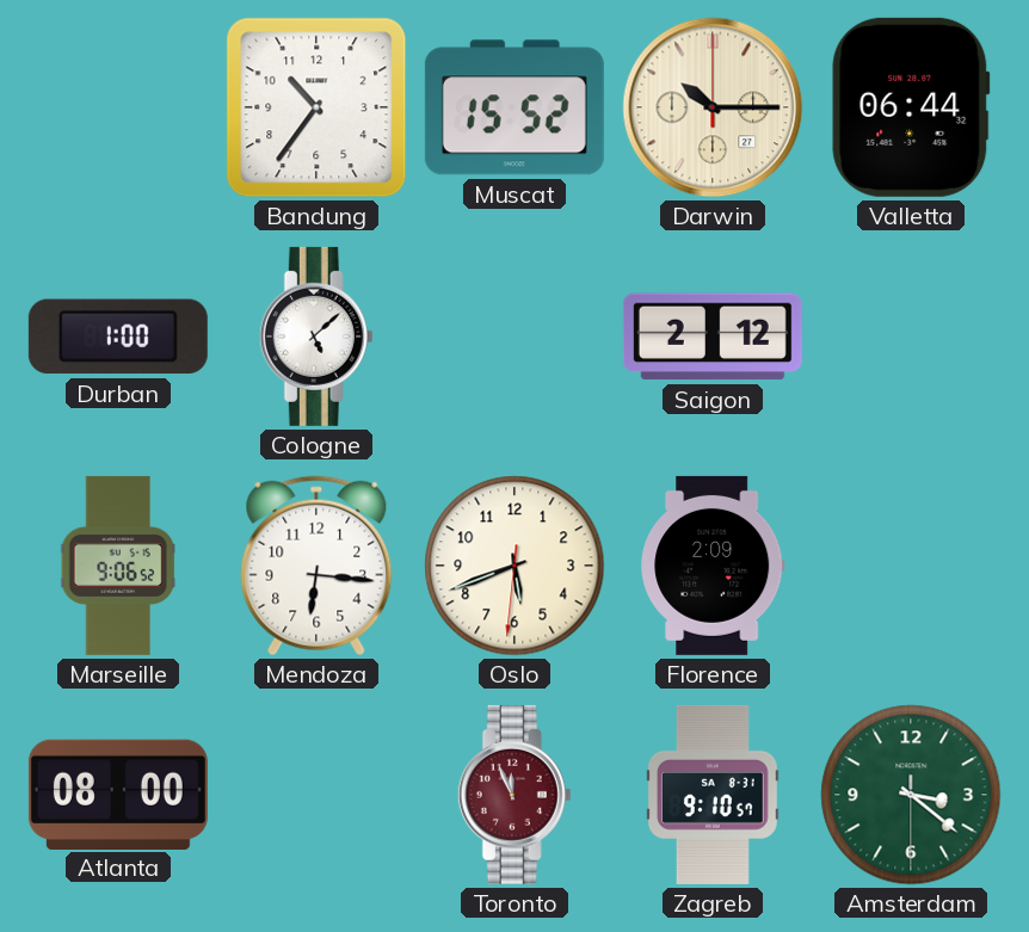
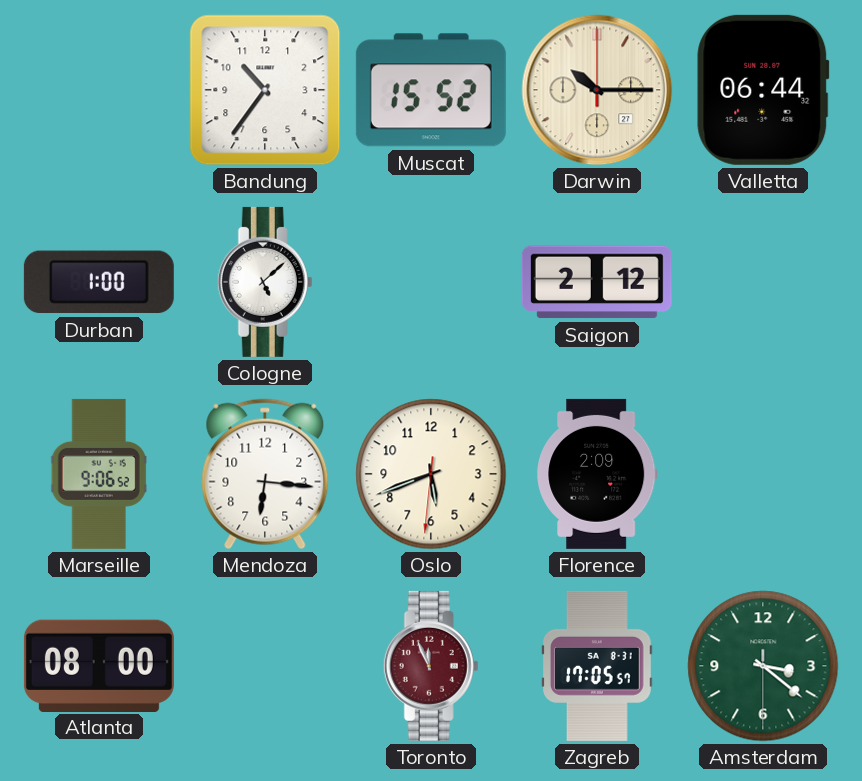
Zagreb: 9:10 -> 17:05 (598, 666)
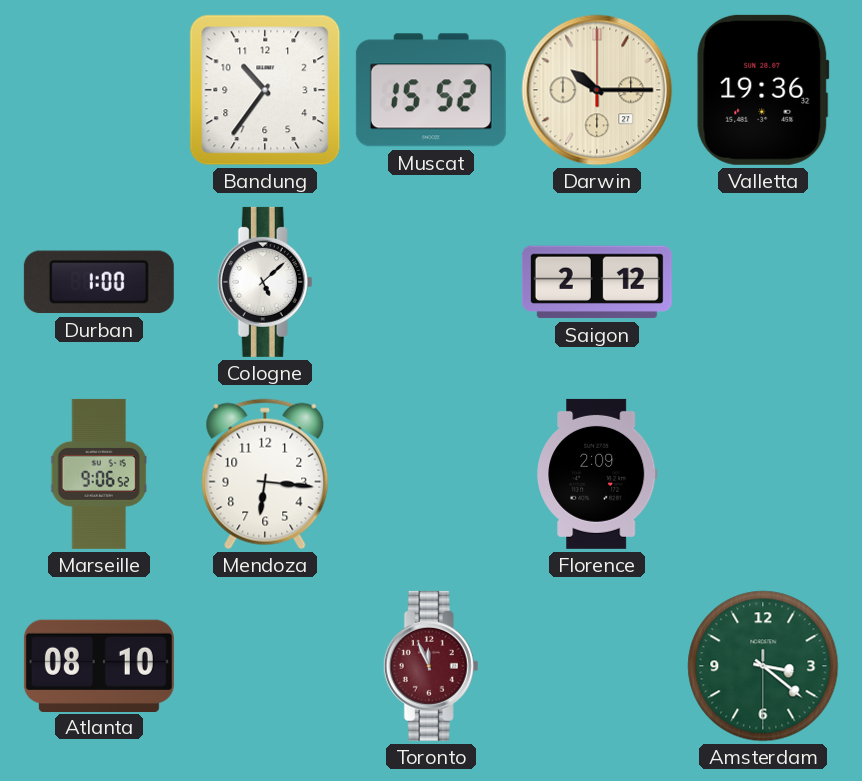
Valletta: 06:44 -> 19:36 (763, 90)
Oslo: 5:41 -> none (431, 474)
Atlanta: 08:00 -> 08:10 (99, 665)
Zagreb: 17:05 -> none (598, 666)
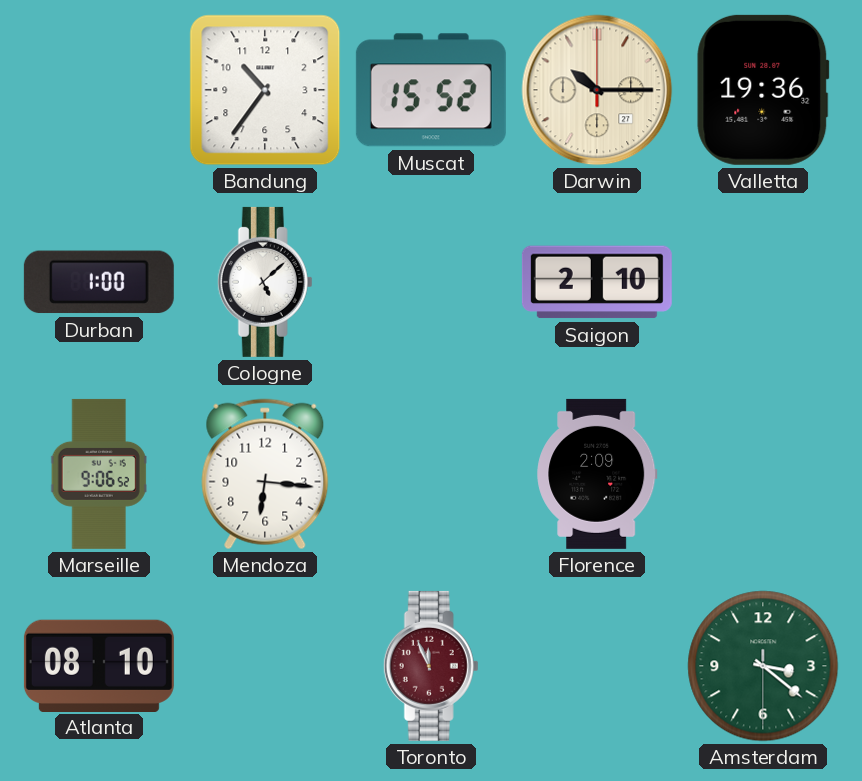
Saigon: 2:12 -> 2:10 (597, 282)
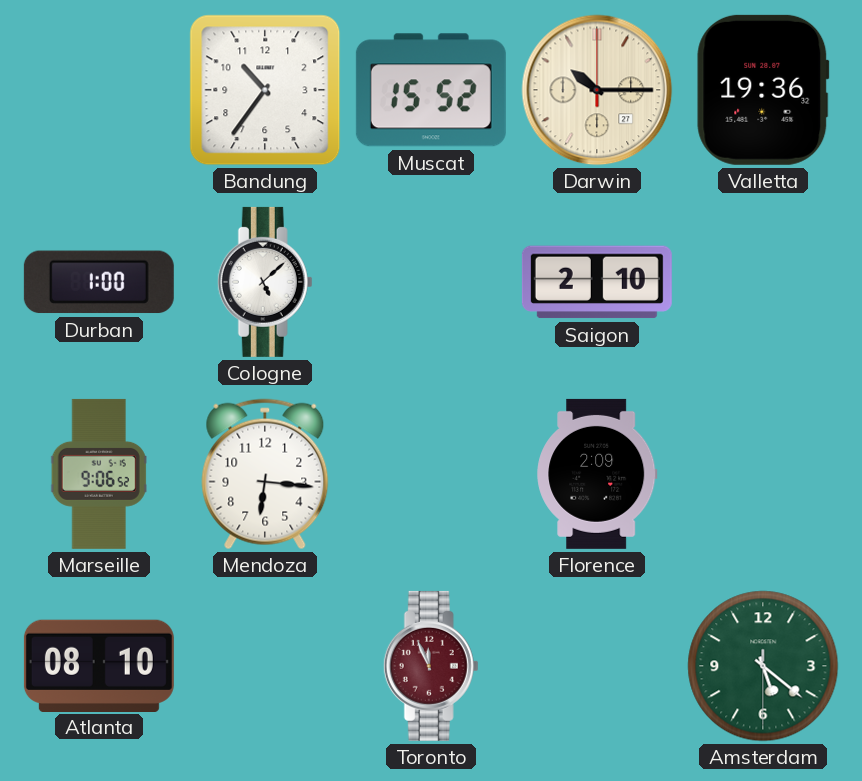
Amsterdam: 3:21 -> 5:21 (763, 666)
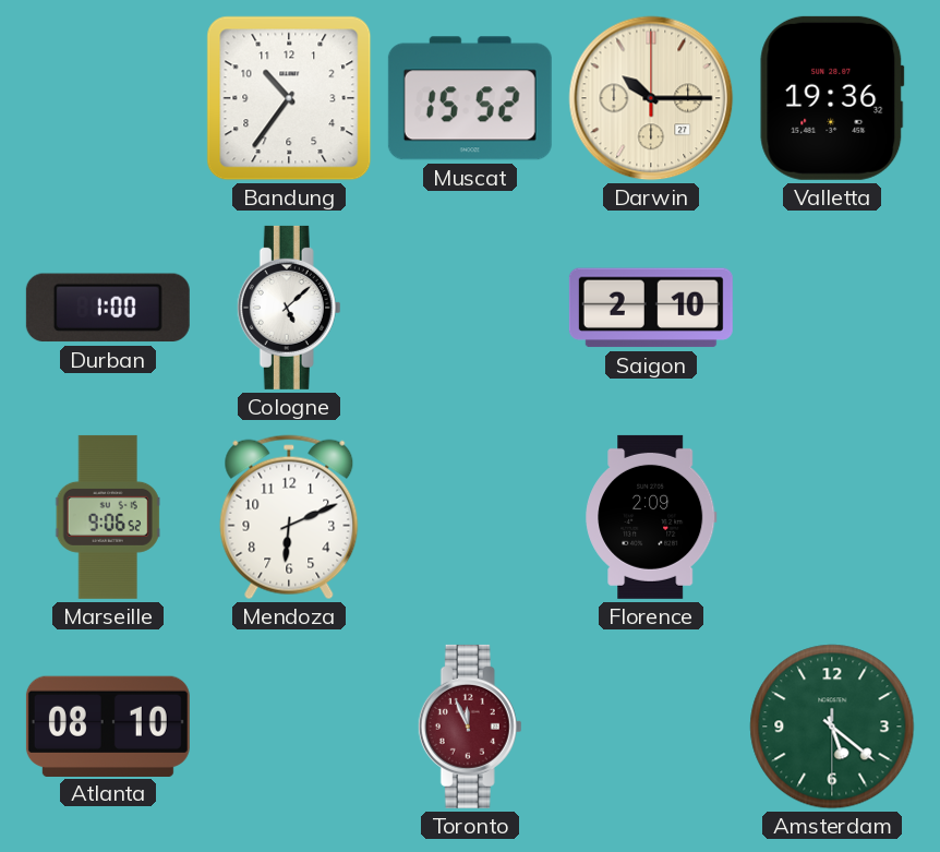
Mendoza: 6:16 -> 6:11 (289, 517)
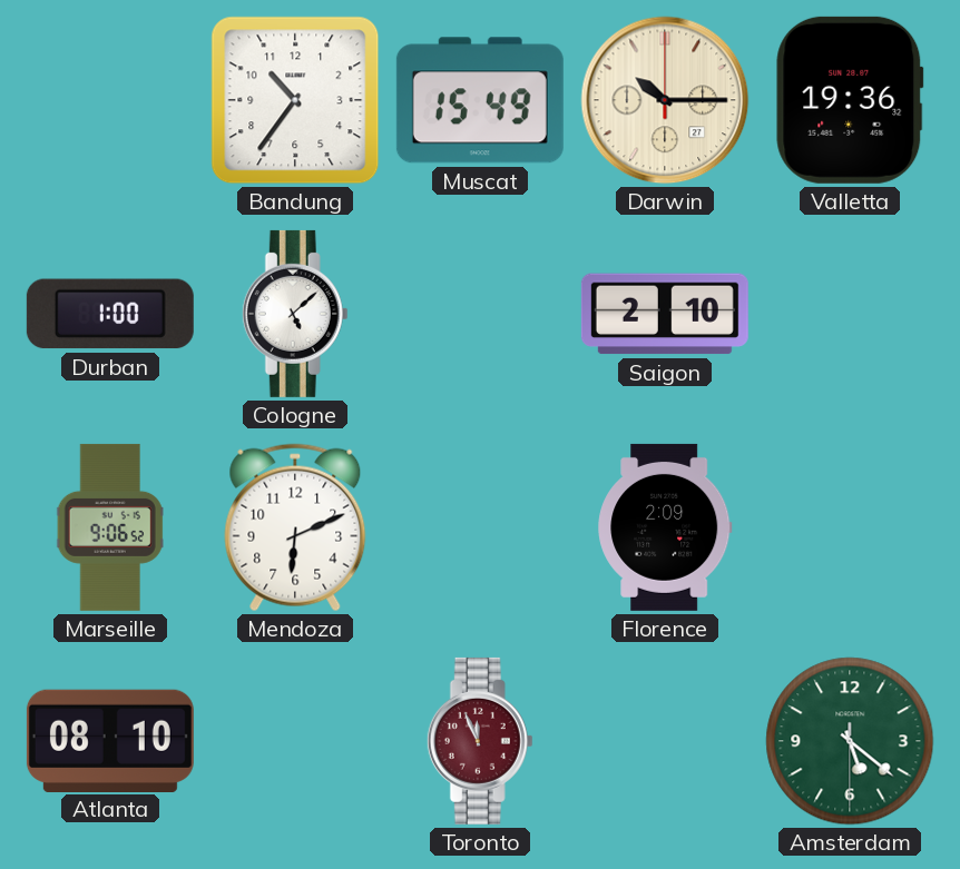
Muscat: 15:52 -> 15:49 (480, 100)
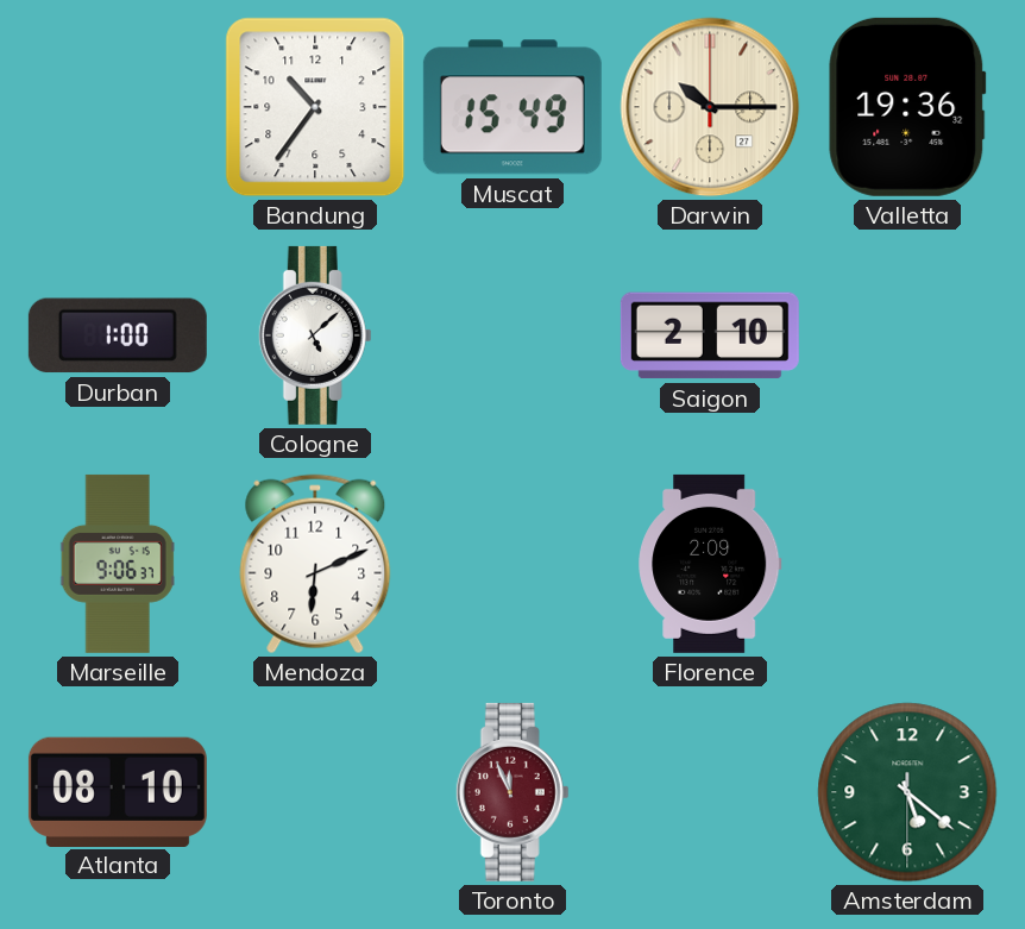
Marseille: 9:06:52 -> 9:06:37 (118, 564)
